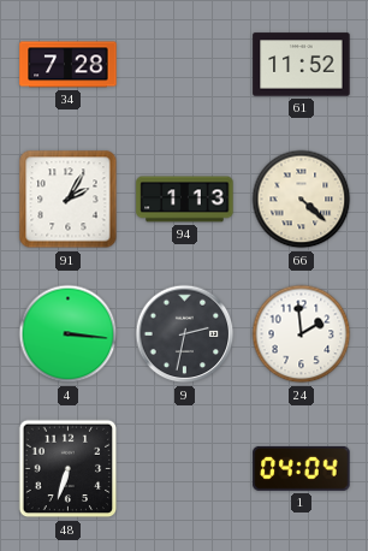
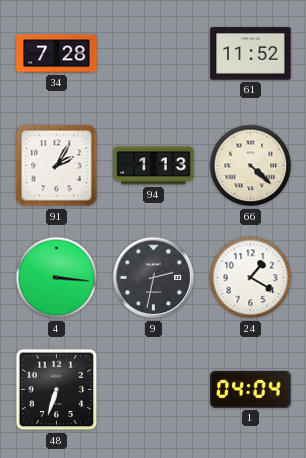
24: 1:59 -> 1:20 (251, 278)
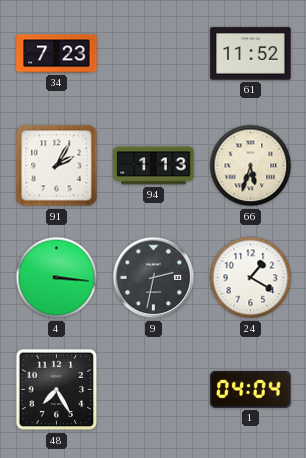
34: 7:28 -> 7:23 (57, 54)
66: 4:22 -> 5:33 (251, 166)
48: 6:33 -> 7:25 (57, 390)
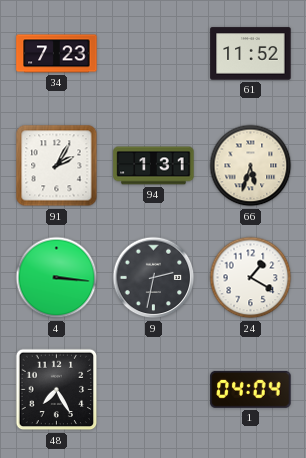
94: 1:13 -> 1:31 (154, 166)
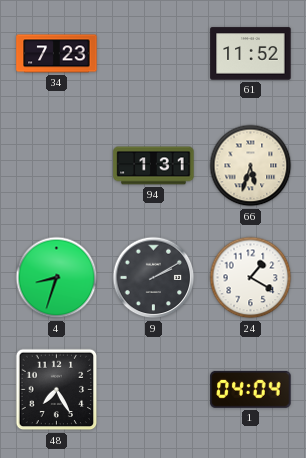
91: 2:05 -> none (57, 166)
4: 3:16 -> 8:33 (57, 278)
9: 2:32 -> 2:10 (154, 278)
